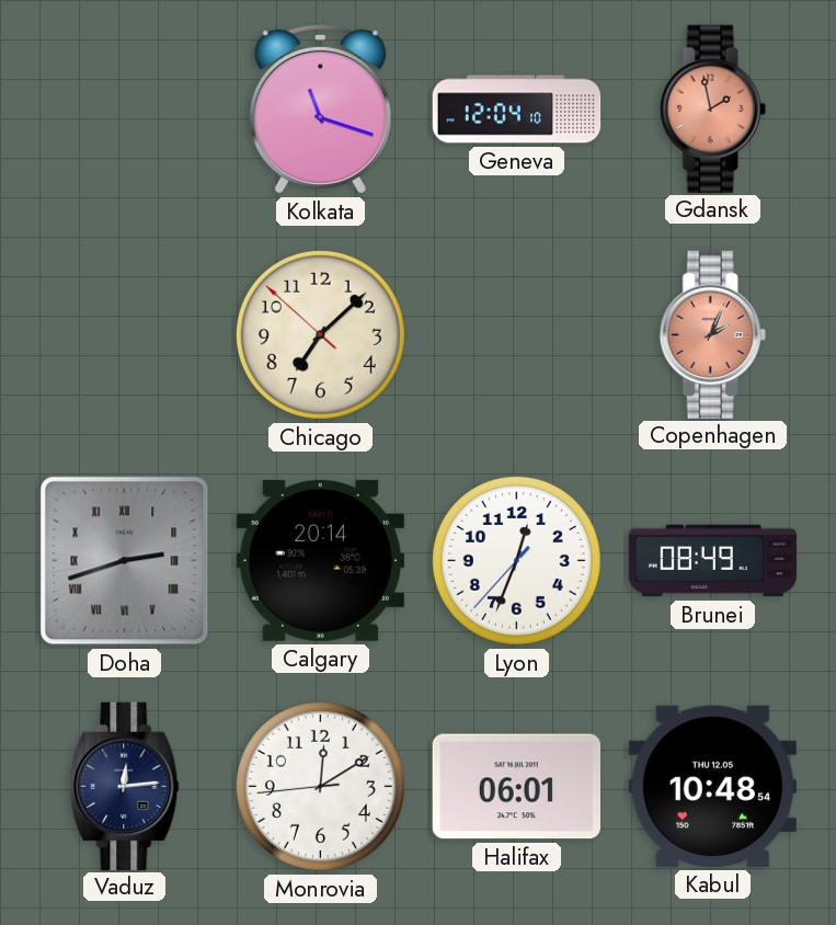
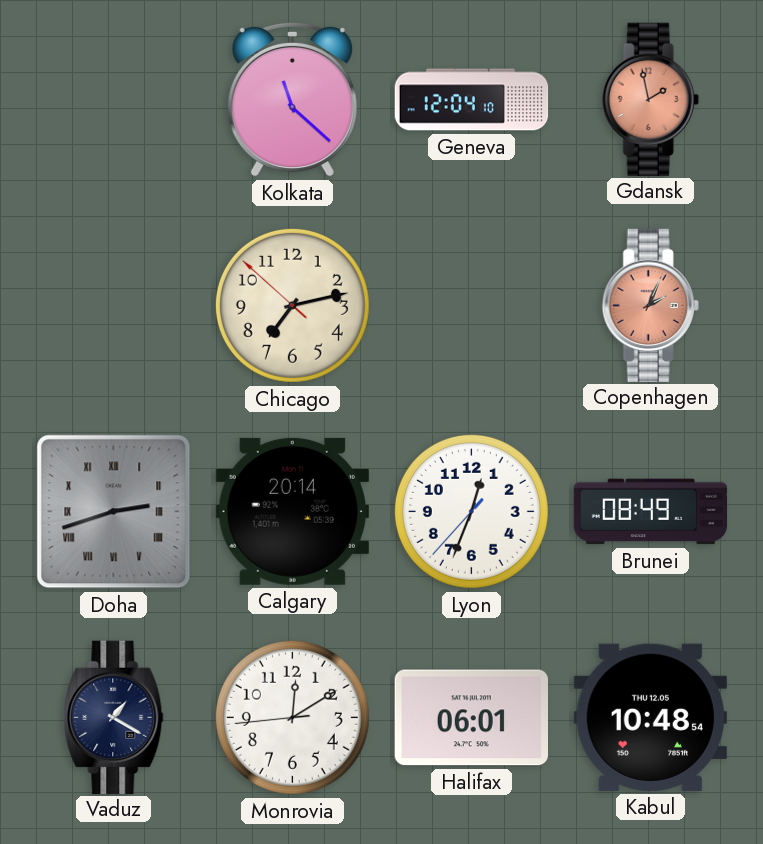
Kolkata: 11:18 -> 11:22 (292, 99)
Chicago: 7:07 -> 7:12 (292, 305)
Vaduz: 12:14 -> 1:20 (114, 717)
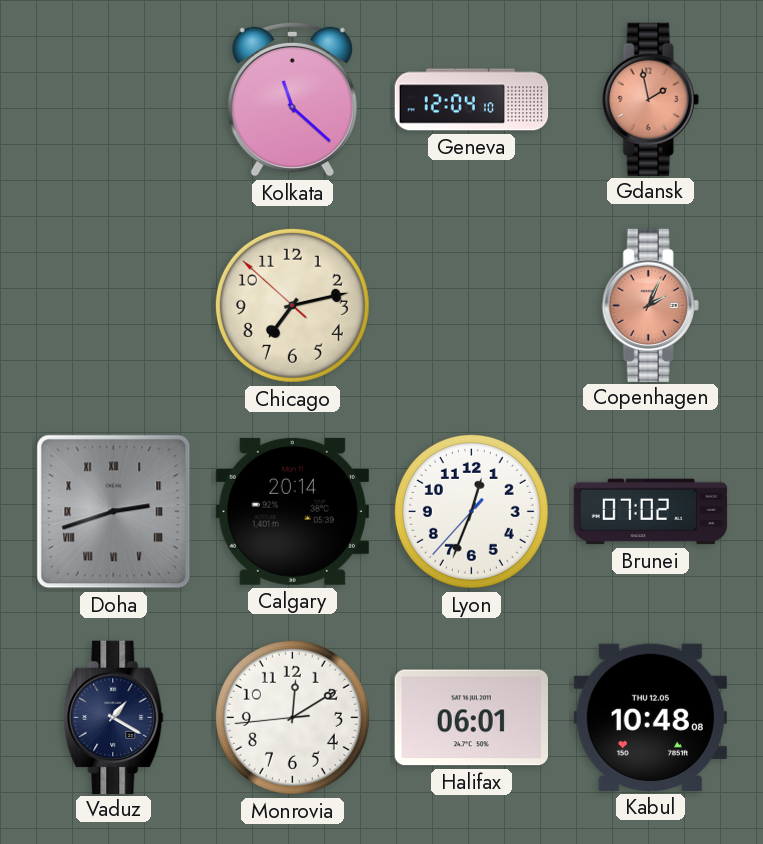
Brunei: 08:49 -> 07:02 (651, 512)
Kabul: 10:48:54 -> 10:48:08 (650, 717)
